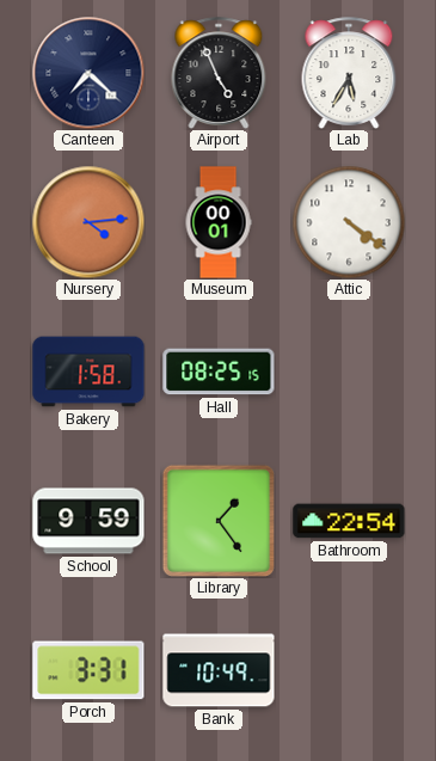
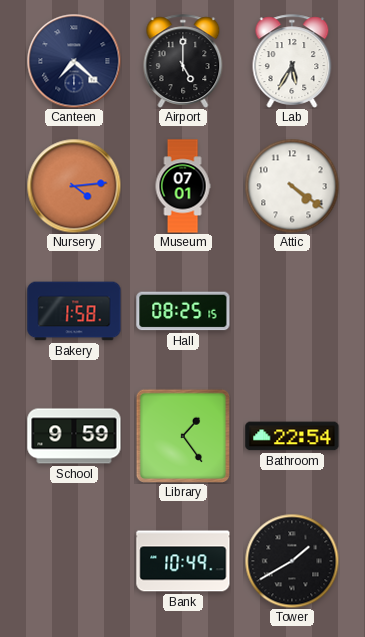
Airport: 4:56 -> 5:00 (183, 61)
Museum: 00:01 -> 07:01 (183, 186)
Porch: 3:31 -> none (88, 670)
Tower: none -> 1:40 (292, 561)
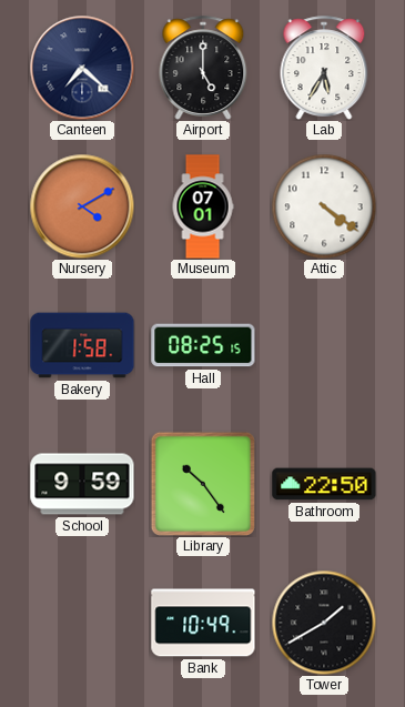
Nursery: 4:14 -> 4:10 (82, 206)
Library: 1:24 -> 10:24 (202, 483)
Bathroom: 22:54 -> 22:50 (324, 484)
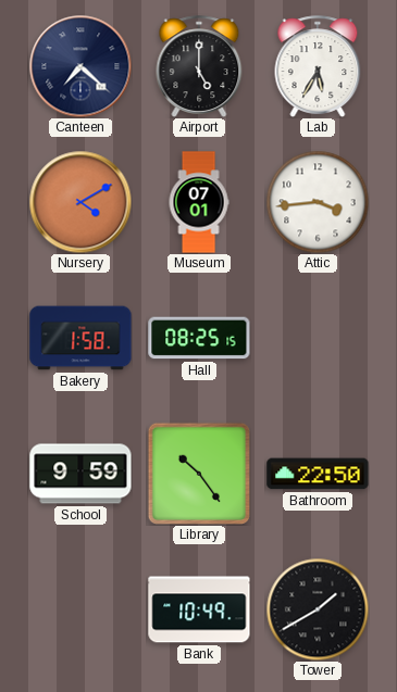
Attic: 4:21 -> 3:44 (318, 202)
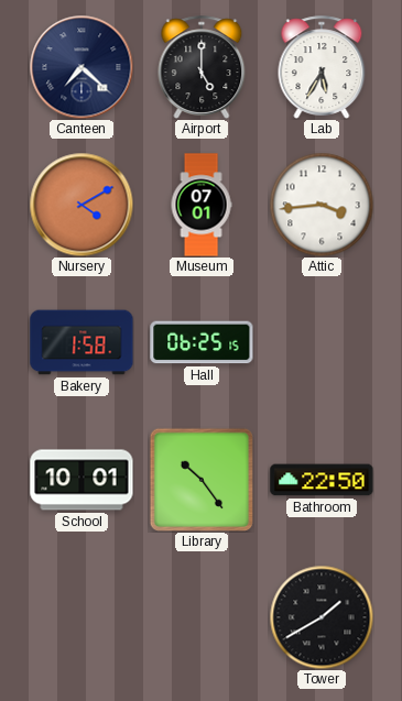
Hall: 08:25 -> 06:25 (202, 342)
School: 9:59 -> 10:01 (82, 480)
Bank: 10:49 -> none (199, 609)
